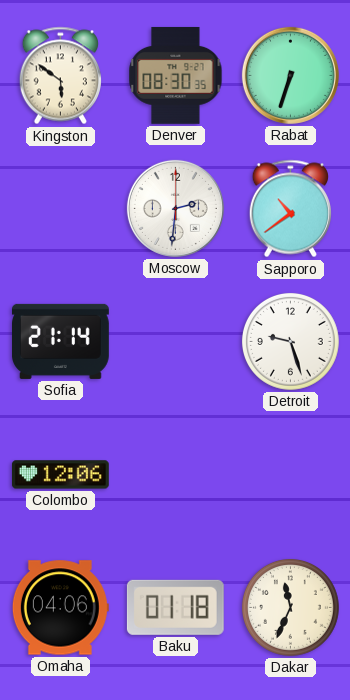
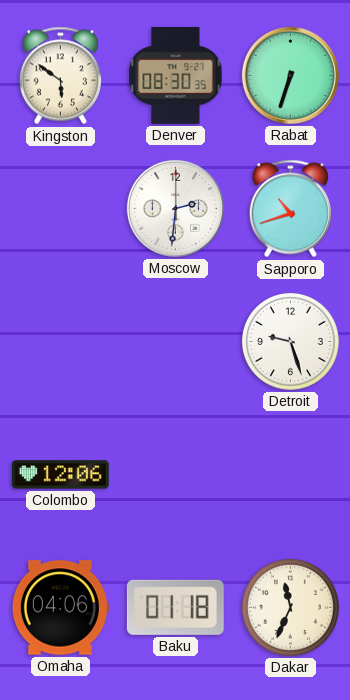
Sapporo: 10:39 -> 10:42 (290, 209)
Sofia: 21:14 -> none (61, 341)
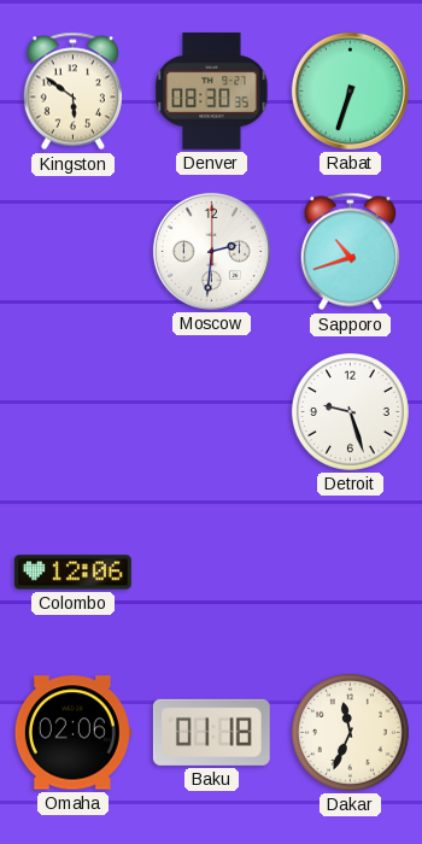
Omaha: 04:06 -> 02:06 (72, 733)
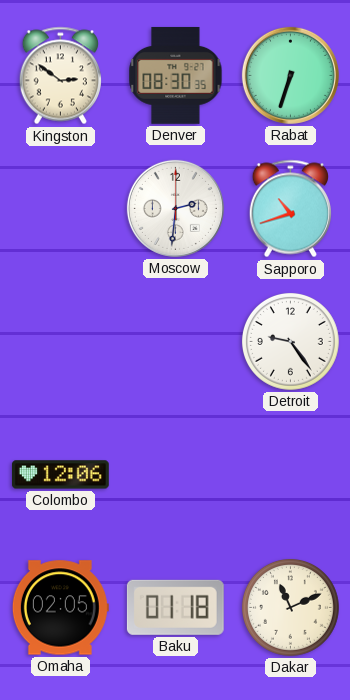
Kingston: 5:51 -> 2:51 (60, 76)
Detroit: 9:27 -> 9:24 (290, 341)
Omaha: 02:06 -> 02:05 (60, 608)
Dakar: 11:34 -> 11:11 (290, 607)
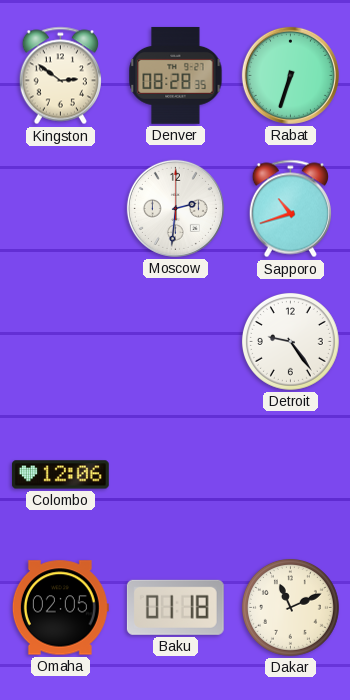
Denver: 08:30 -> 08:28 (176, 75)
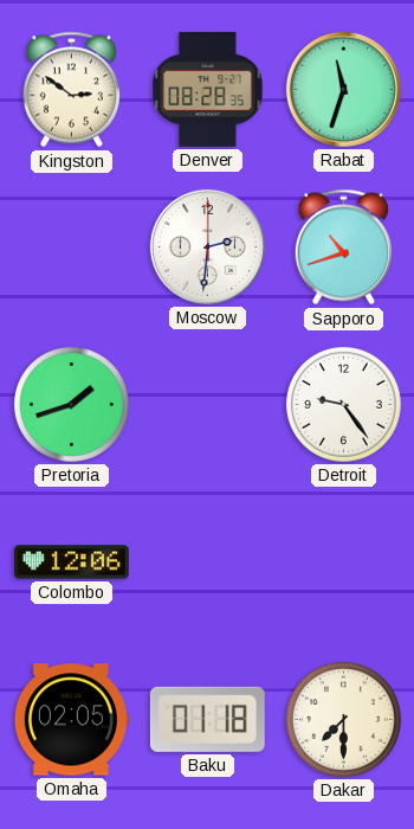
Rabat: 6:33 -> 11:33 (343, 89)
Pretoria: none -> 1:42 (71, 404)
Dakar: 11:11 -> 7:30 (343, 719)
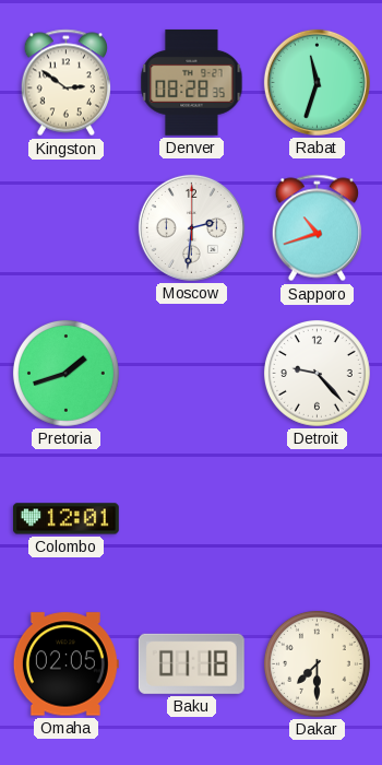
Detroit: 9:24 -> 9:23 (317, 373)
Colombo: 12:06 -> 12:01 (65, 519)
